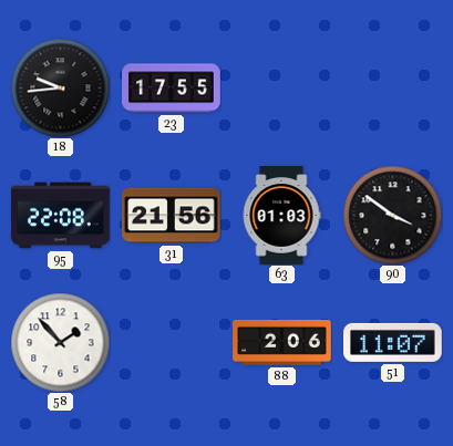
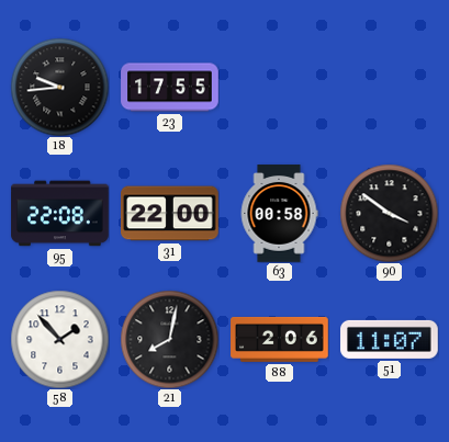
31: 21:56 -> 22:00 (170, 214)
63: 01:03 -> 00:58 (279, 214)
21: none -> 8:02 (169, 339)
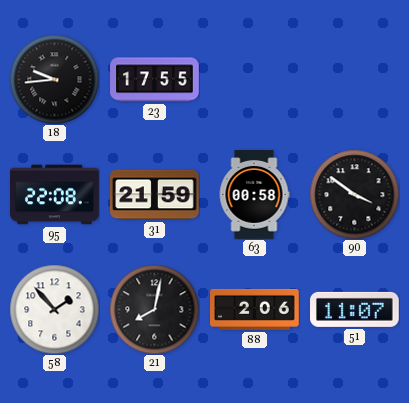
31: 22:00 -> 21:59 (155, 195)
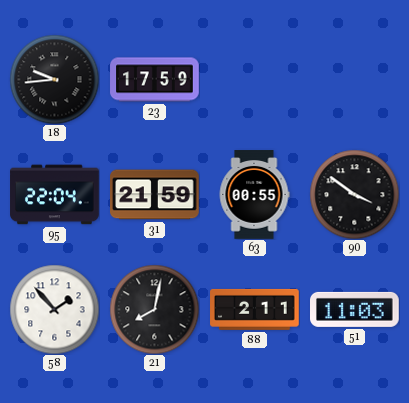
23: 17:55 -> 17:59 (155, 80)
95: 22:08 -> 22:04 (55, 195)
63: 00:58 -> 00:55 (254, 195)
88: 2:06 -> 2:11 (255, 309)
51: 11:07 -> 11:03 (355, 309)
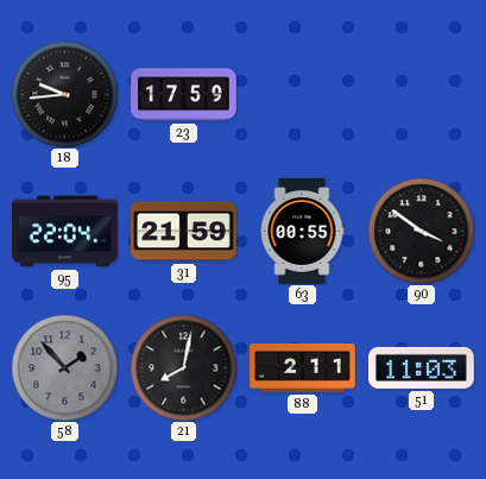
58 dial: white -> grey (64, 367)
